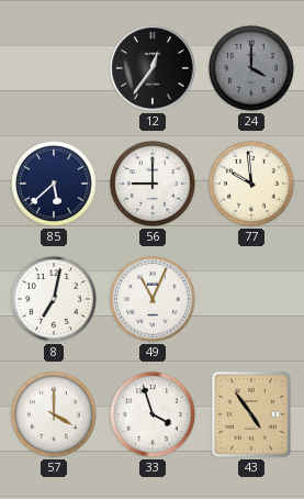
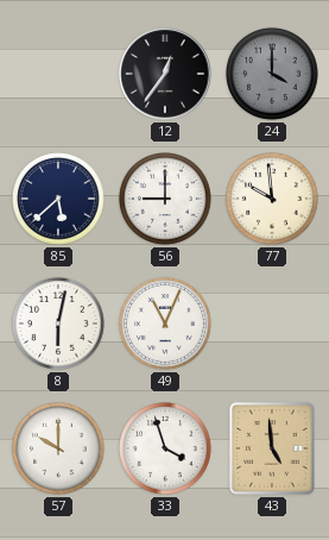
8: 7:02 -> 6:02 (59, 325)
57: 4:00 -> 10:00 (59, 450)
43: 4:54 -> 4:59 (272, 448)
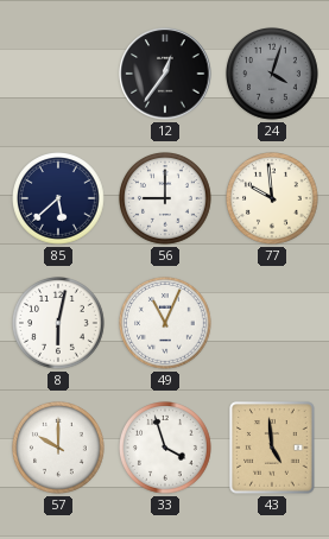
24: 4:00 -> 4:03 (273, 75)
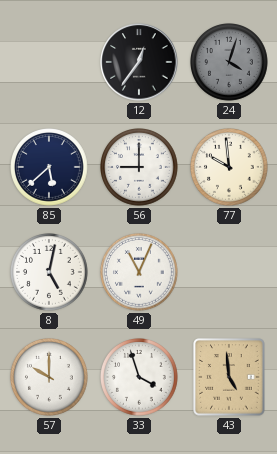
8: 6:02 -> 5:02 (50, 273)
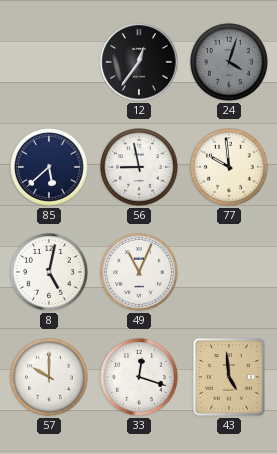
56: 9:00 -> 8:58 (140, 168)
33: 3:57 -> 12:18 (140, 378)
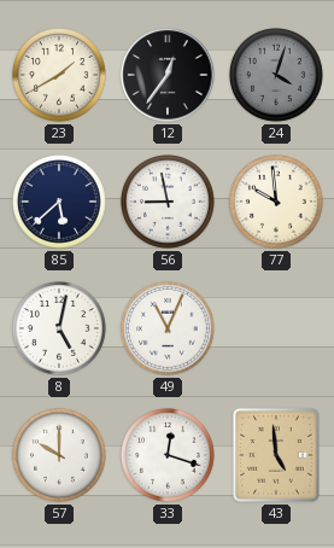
23: none -> 1:40 (60, 76)
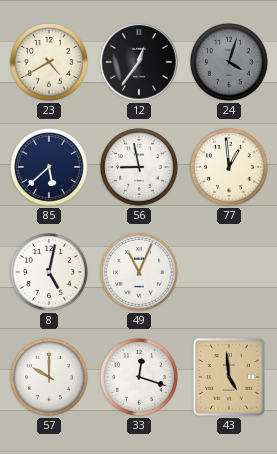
23: 1:40 -> 4:40 (50, 63)
77: 9:59 -> 12:59 (230, 168)
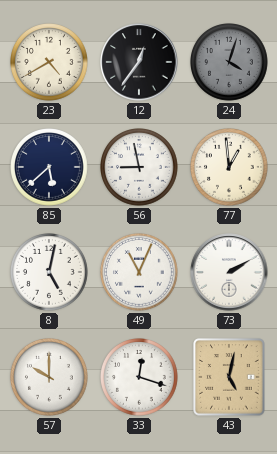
73: none -> 2:10 (229, 272)
43: 4:59 -> 5:02 (229, 377)
